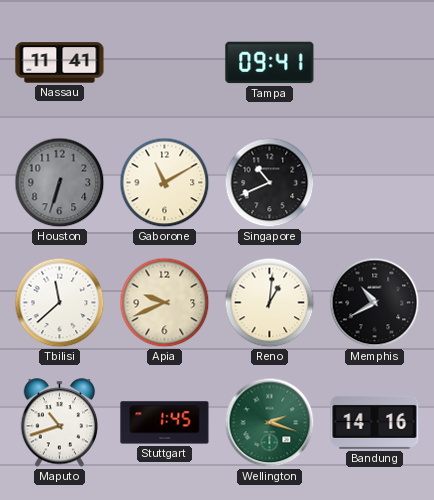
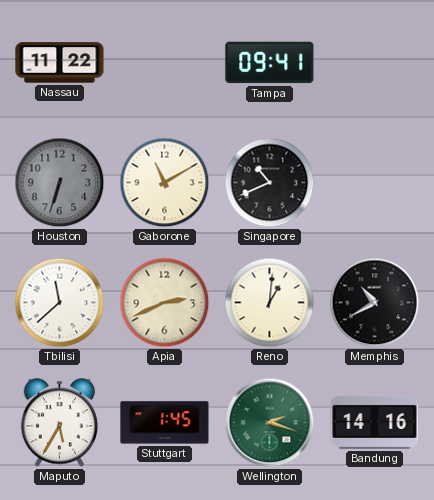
Nassau: 11:41 -> 11:22 (60, 63)
Apia: 9:41 -> 2:41 (165, 303)
Maputo: 10:42 -> 5:35 (60, 423)
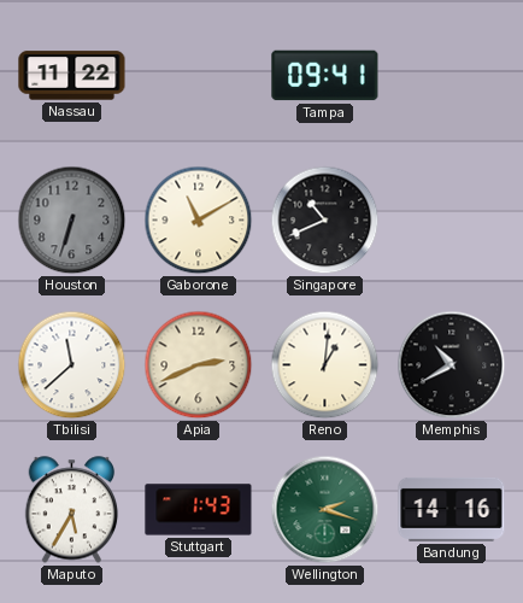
Stuttgart: 1:45 -> 1:43 (199, 510)
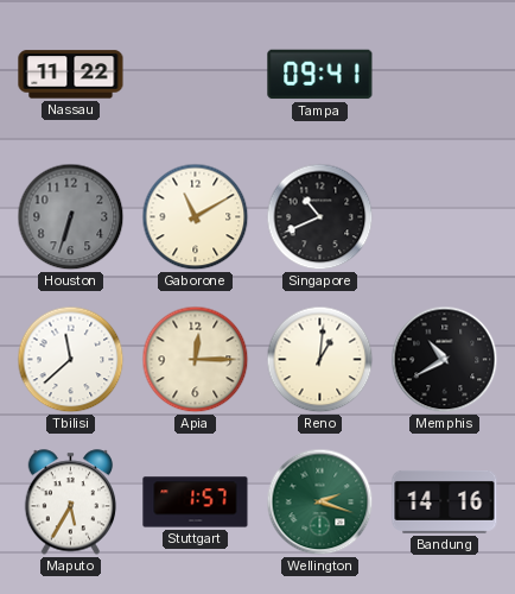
Apia: 2:41 -> 12:15 (196, 360)
Stuttgart: 1:43 -> 1:57 (196, 503)
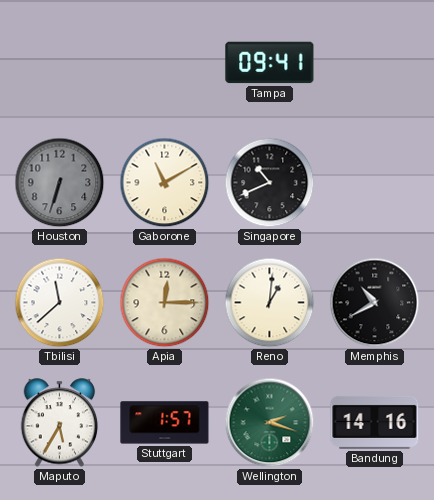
Nassau: 11:22 -> none (71, 75)
